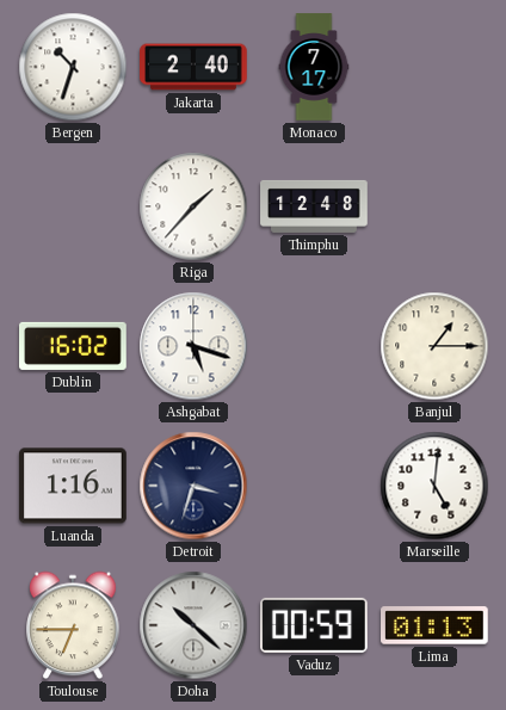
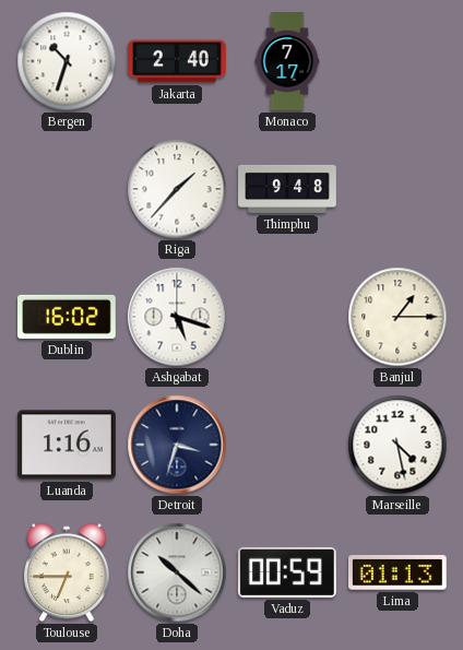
Thimphu: 12:48 -> 9:48 (287, 189)
Marseille: 5:01 -> 4:28 (397, 445)
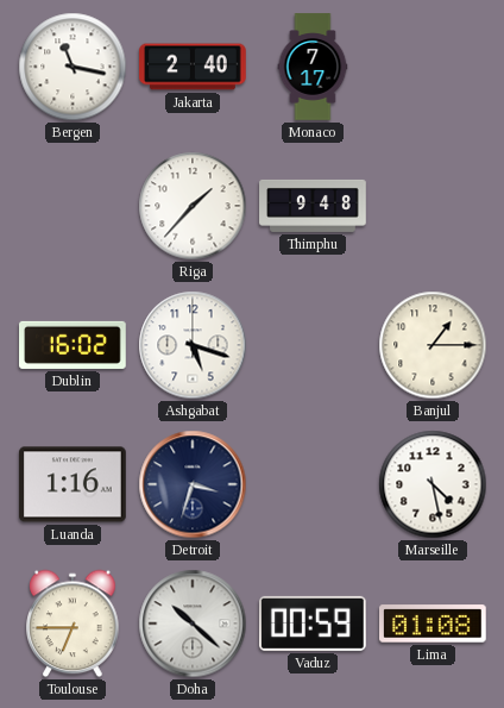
Bergen: 10:33 -> 11:17 (73, 67)
Lima: 01:13 -> 01:08 (434, 624)
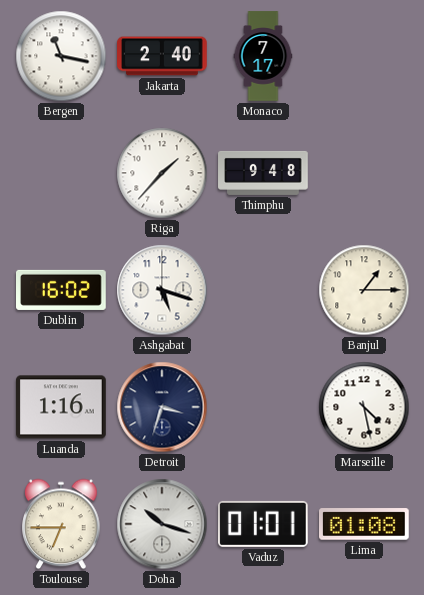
Doha: 10:22 -> 10:18 (162, 524)
Vaduz: 00:59 -> 01:01 (264, 524)
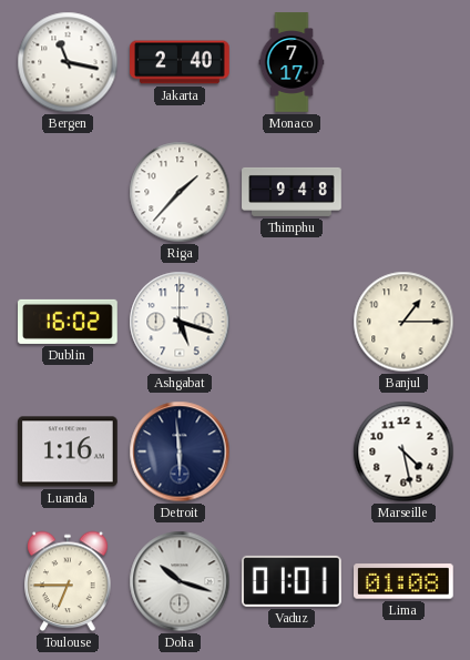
Detroit: 3:33 -> 5:59 (180, 451)
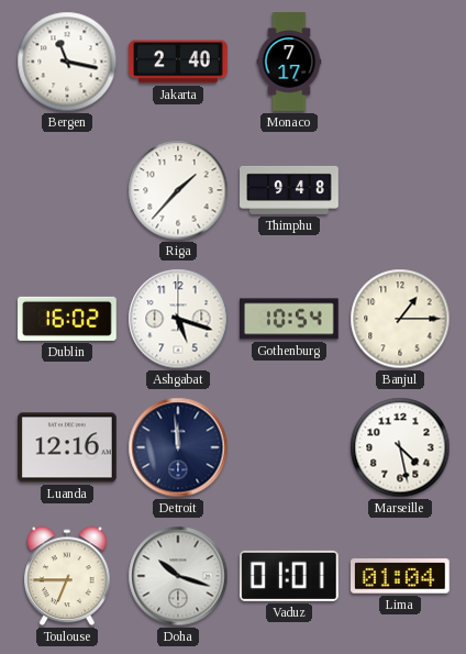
Gothenburg: none -> 10:54 (290, 319)
Luanda: 1:16 -> 12:16 (68, 447)
Detroit: 5:59 -> 11:59 (178, 447)
Lima: 01:08 -> 01:04 (401, 576)
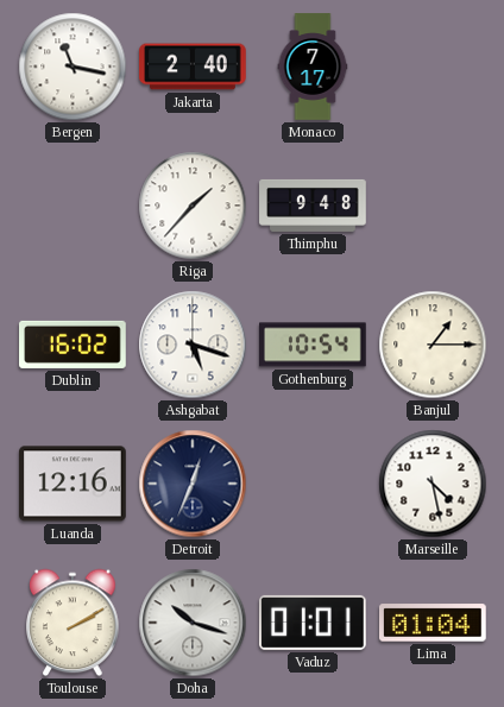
Detroit: 11:59 -> 12:34 (193, 484)
Toulouse: 6:45 -> 2:10 (73, 623)
